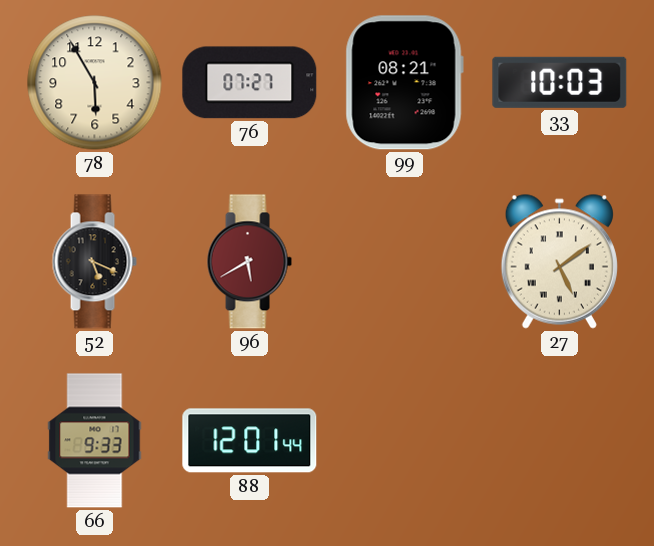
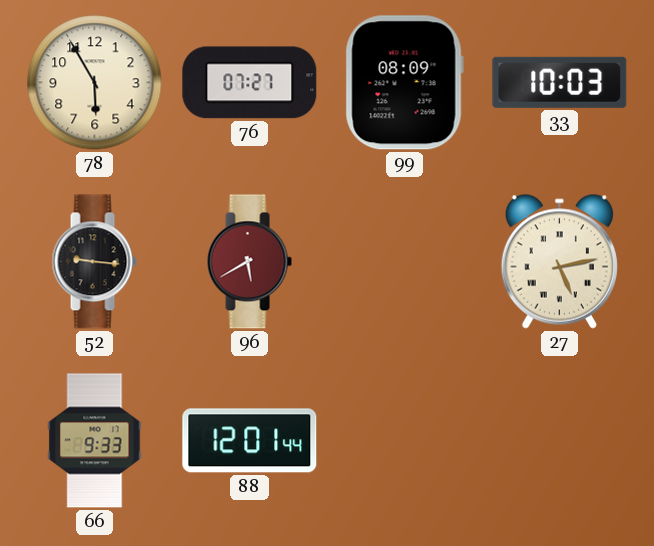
99: 08:21 -> 08:09 (404, 83)
52: 5:19 -> 9:16 (94, 262)
27: 5:09 -> 5:13 (559, 261)
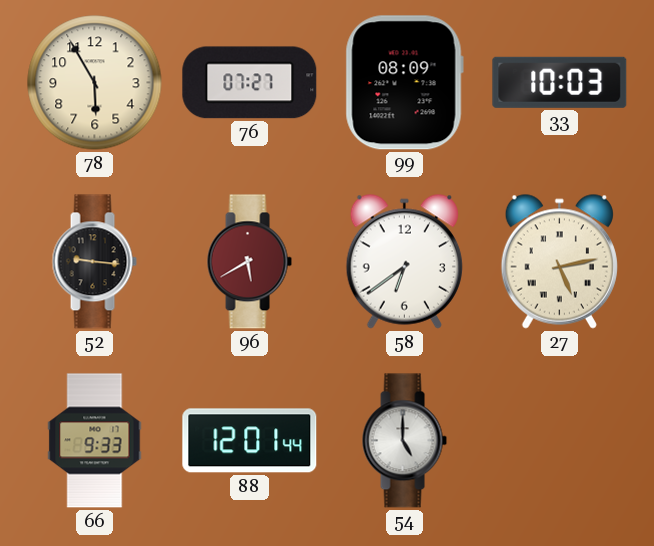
58: none -> 6:39 (404, 261)
54: none -> 5:00 (404, 441)
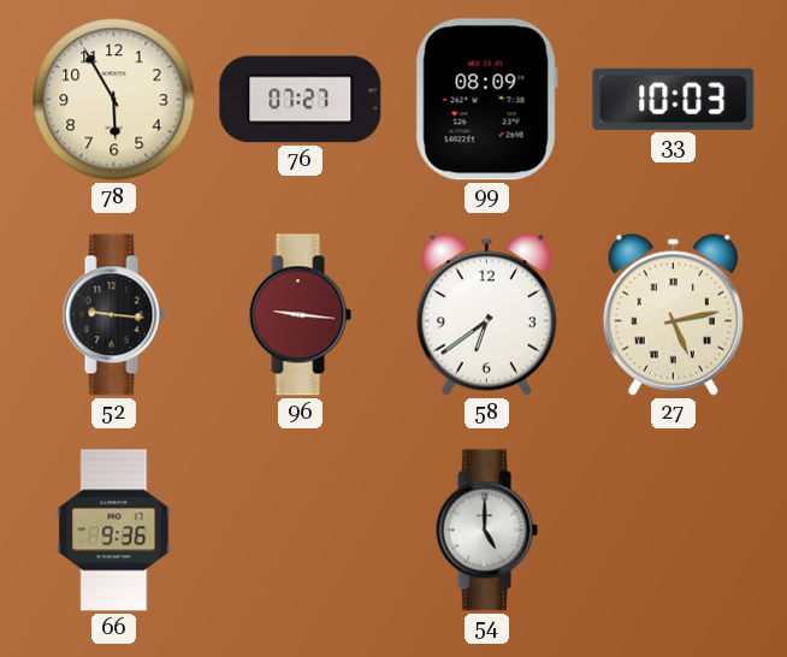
96: 5:40 -> 9:16 (300, 315)
66: 9:33 -> 9:36 (114, 531)
88: 12:01 -> none (250, 441)
